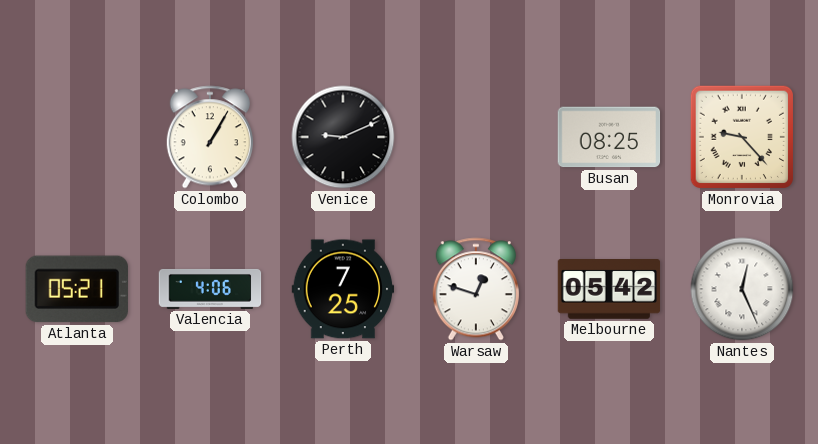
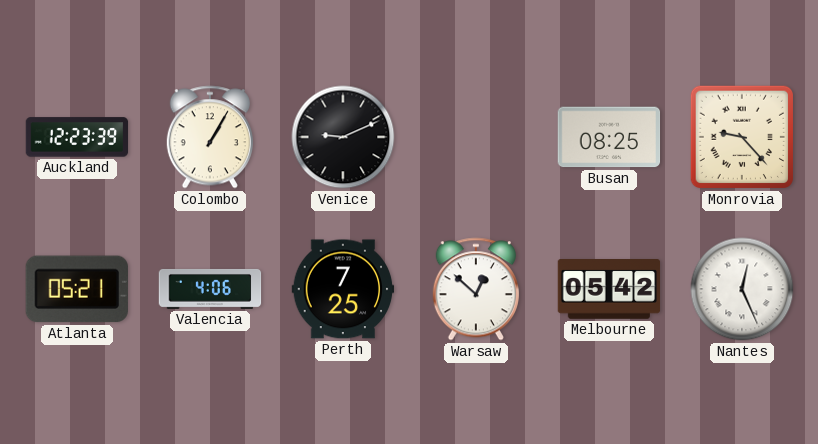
Auckland: none -> 12:23 (77, 137)
Warsaw: 12:48 -> 12:52 (476, 289)
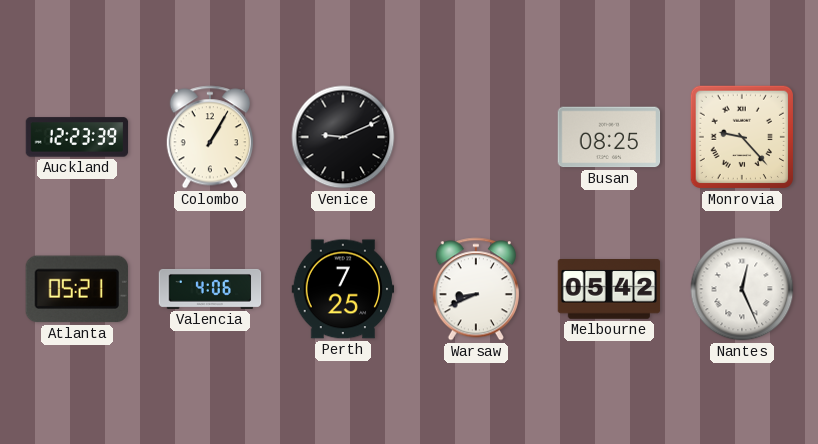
Warsaw: 12:52 -> 8:41 (476, 289)
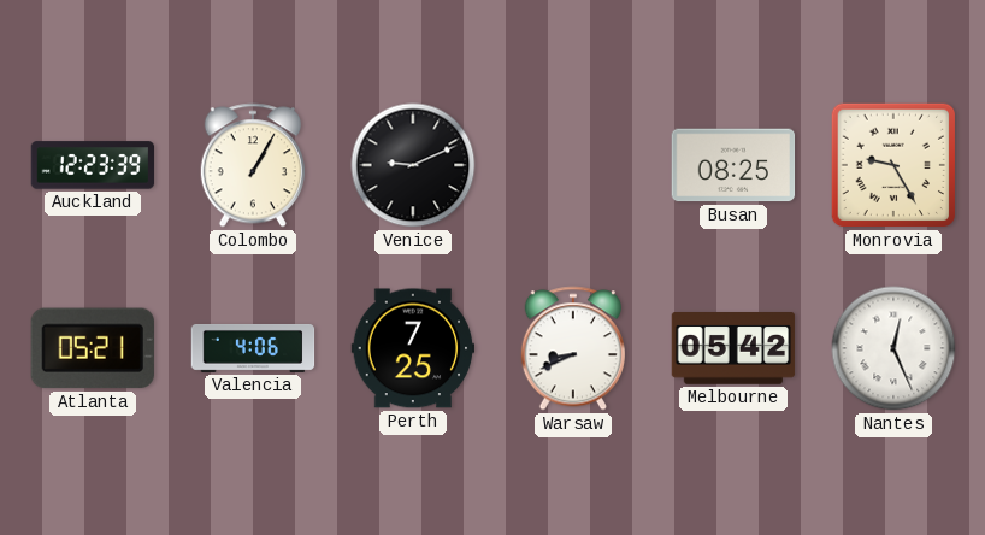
Monrovia: 9:23 -> 9:25 (893, 165)
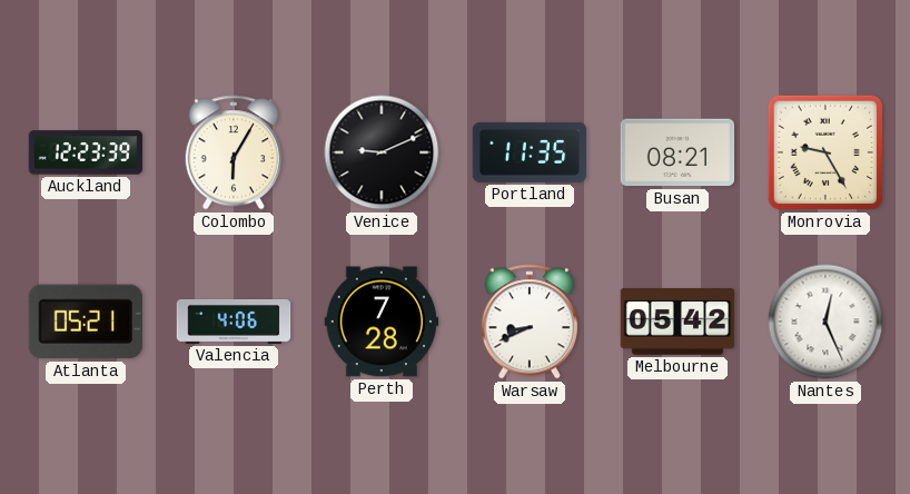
Colombo: 1:05 -> 6:05 (234, 152)
Portland: none -> 11:35 (530, 152)
Busan: 08:25 -> 08:21 (677, 152)
Perth: 7:25 -> 7:28 (382, 322)
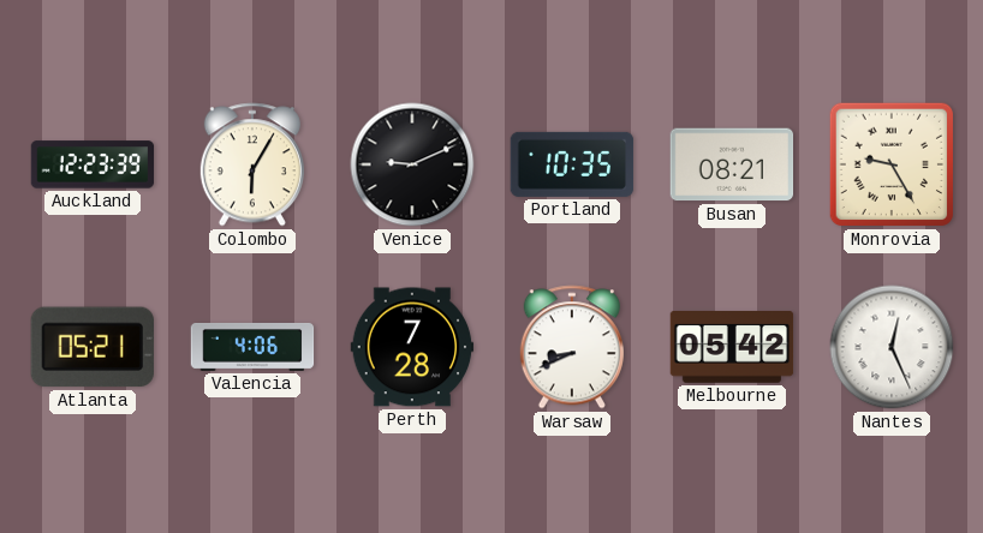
Portland: 11:35 -> 10:35 (572, 164)
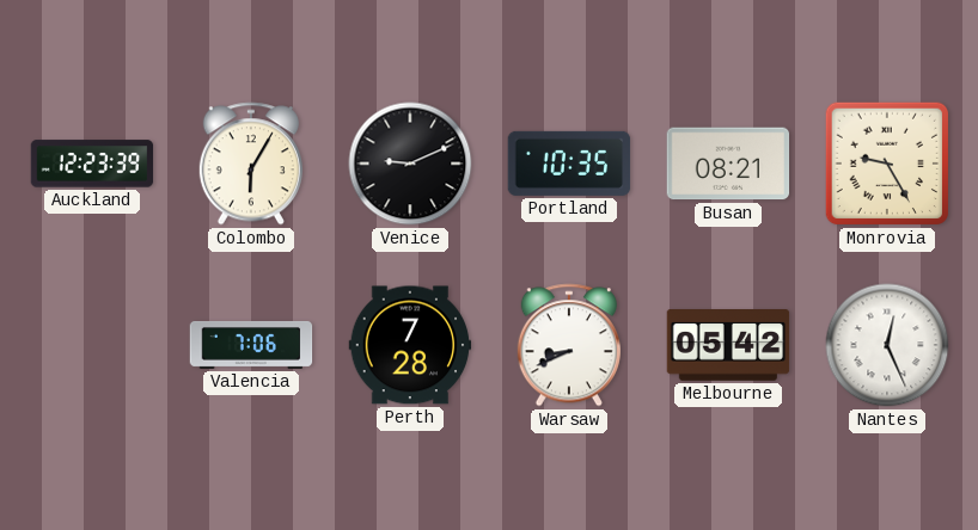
Atlanta: 05:21 -> none (93, 347)
Valencia: 4:06 -> 7:06 (251, 345)
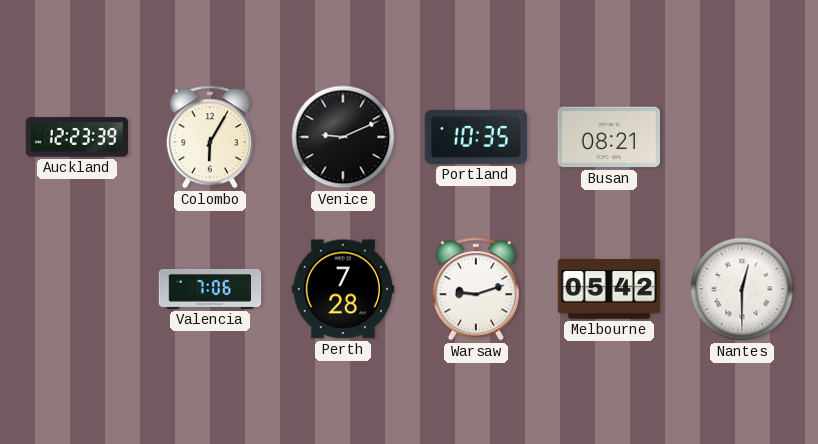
Monrovia: 9:25 -> none (887, 164)
Warsaw: 8:41 -> 9:12 (476, 289)
Nantes: 12:26 -> 12:30 (742, 289)
